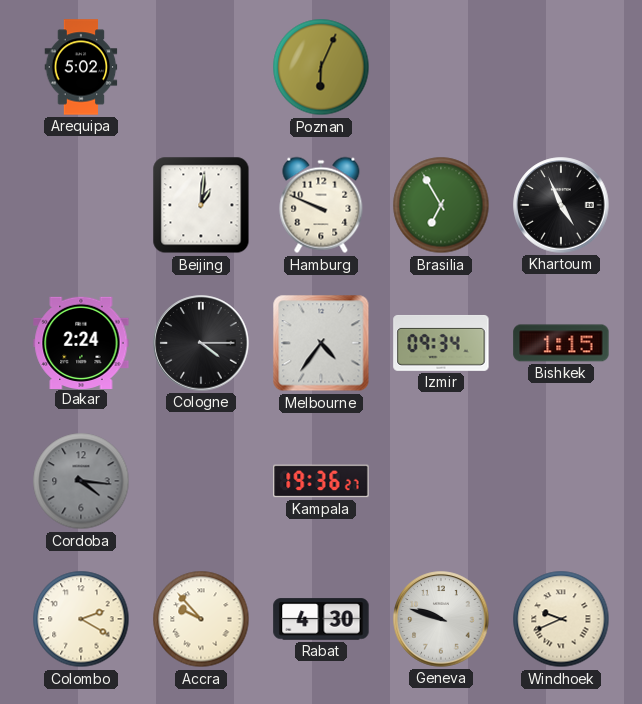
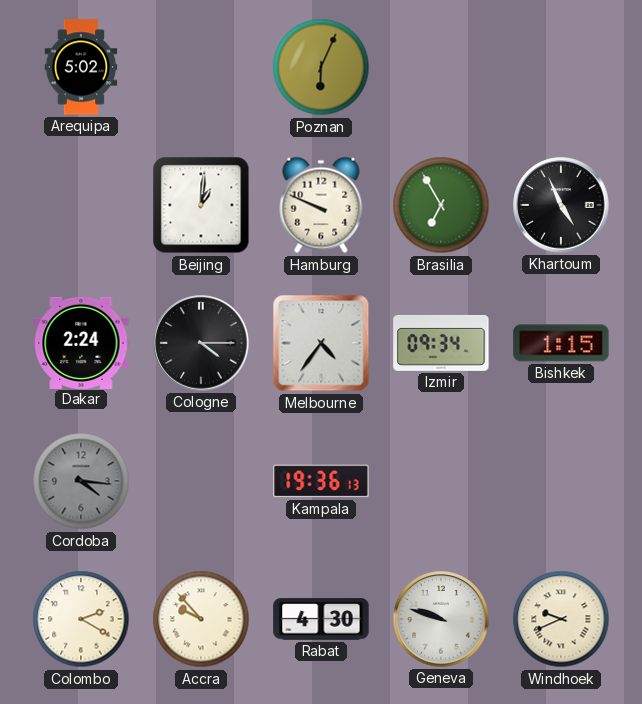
Kampala: 19:36:27 -> 19:36:13 (321, 481)
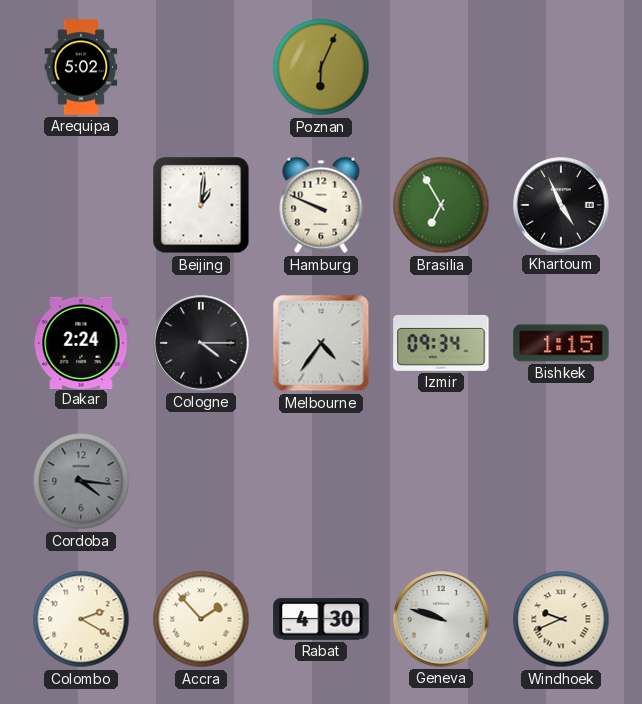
Kampala: 19:36 -> none (321, 481)
Accra: 9:53 -> 1:53 (201, 619)
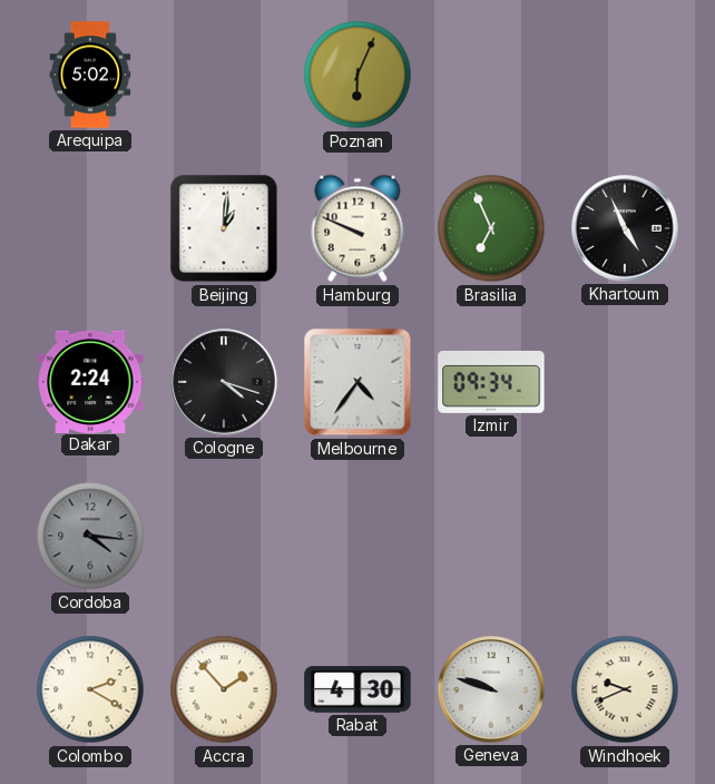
Brasilia: 6:55 -> 6:56 (491, 228)
Cologne: 4:15 -> 4:18 (224, 382)
Bishkek: 1:15 -> none (561, 343)
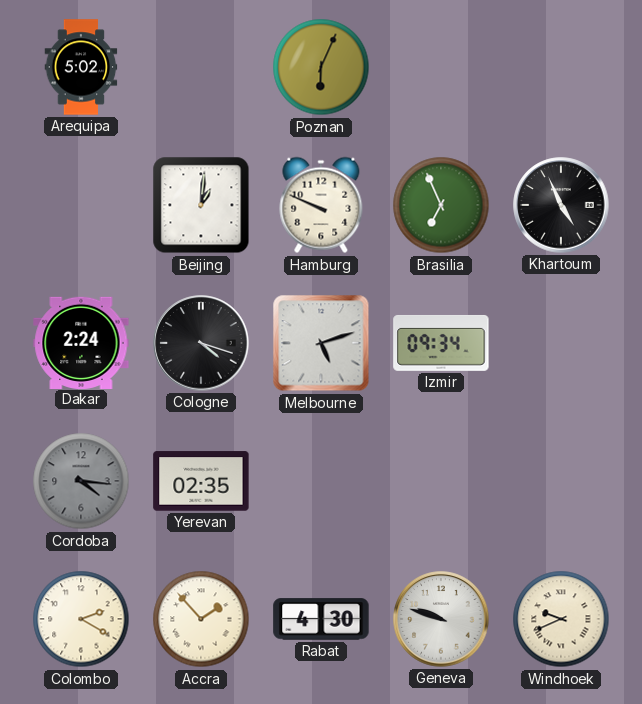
Melbourne: 4:36 -> 5:12 (321, 343)
Yerevan: none -> 02:35 (201, 481)
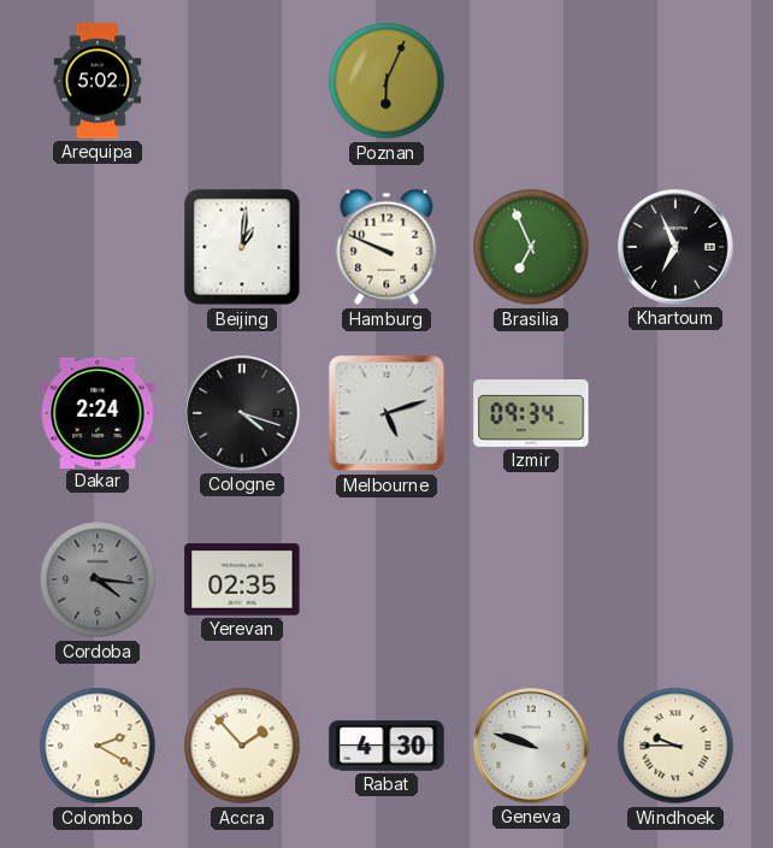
Khartoum: 4:56 -> 6:56 (675, 247)
Windhoek: 9:41 -> 9:45 (675, 746)
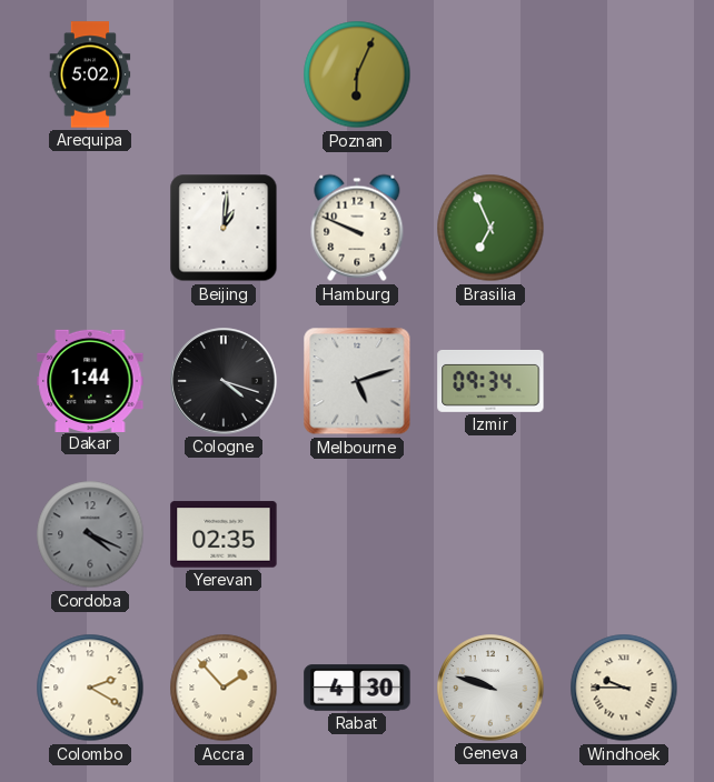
Khartoum: 6:56 -> none (675, 247)
Dakar: 2:24 -> 1:44 (90, 380)
Cordoba: 4:16 -> 4:19 (90, 534)
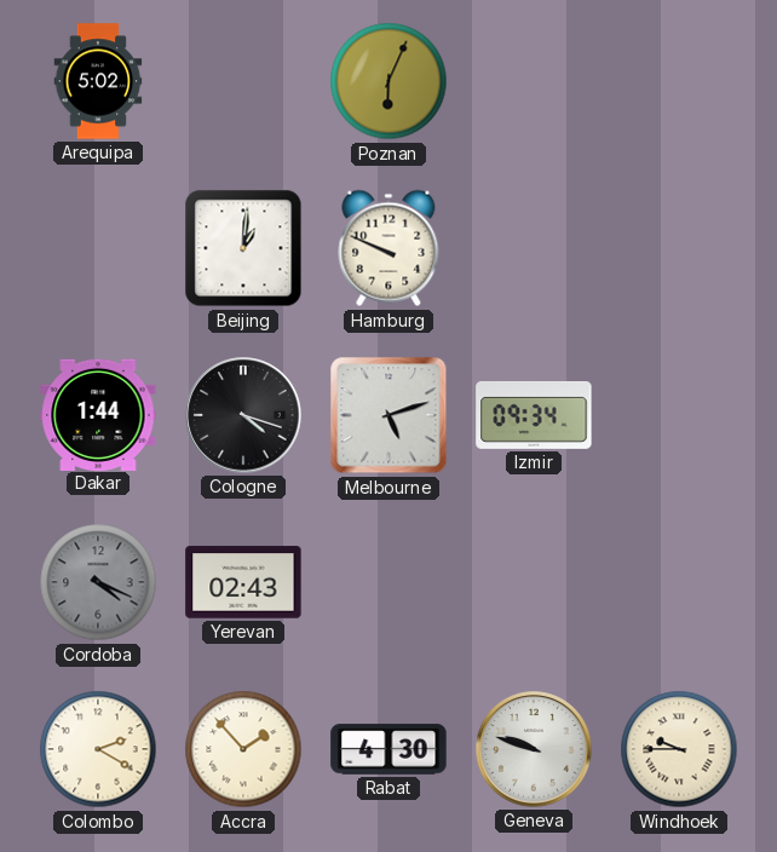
Brasilia: 6:56 -> none (490, 228)
Yerevan: 02:35 -> 02:43 (243, 582)
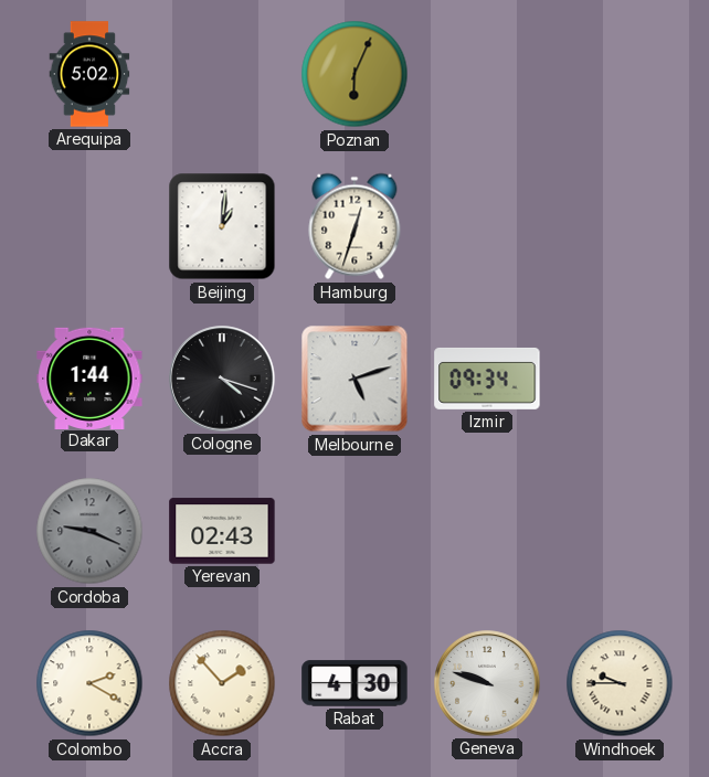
Hamburg: 9:49 -> 12:33 (354, 226)
Cordoba: 4:19 -> 9:19 (89, 531)
